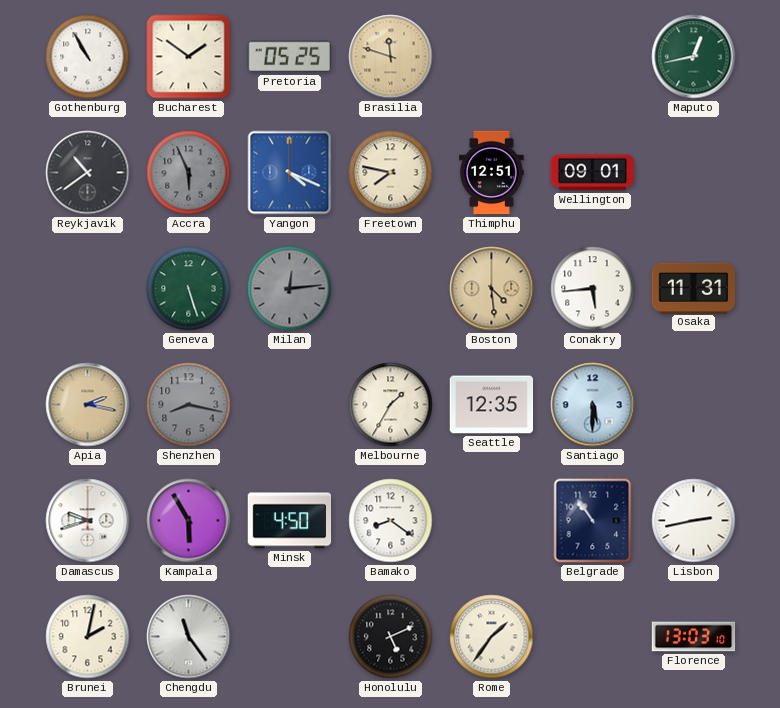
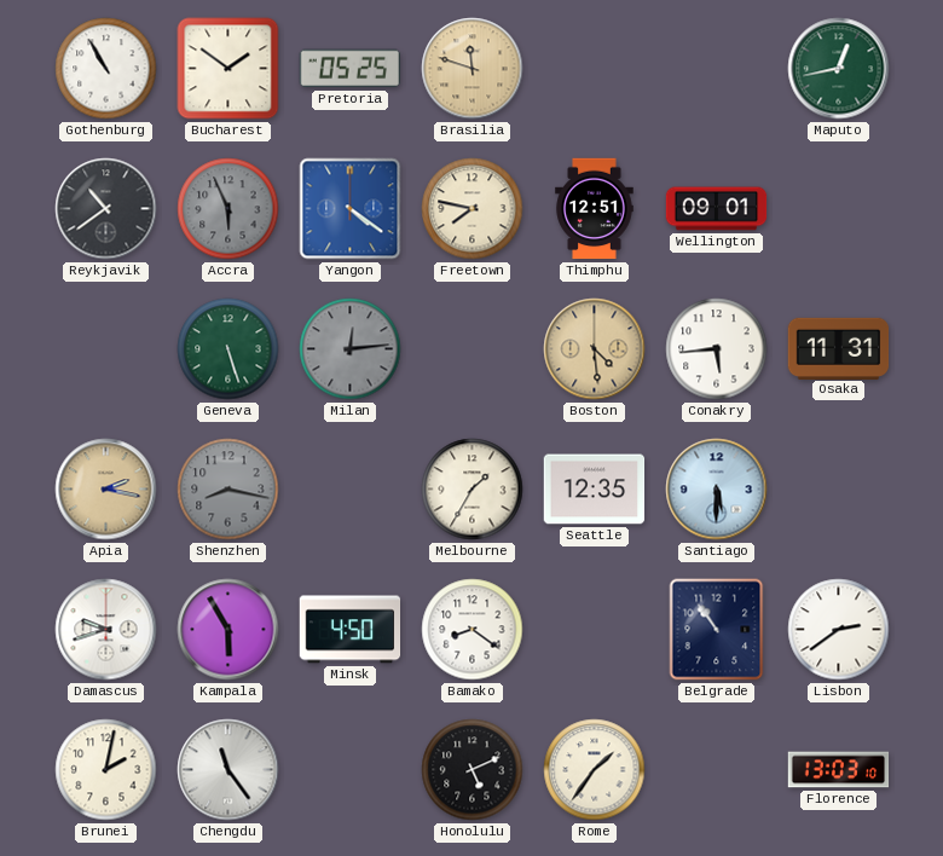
Yangon: 4:19 -> 4:21 (351, 209)
Lisbon: 2:43 -> 2:39 (839, 630)
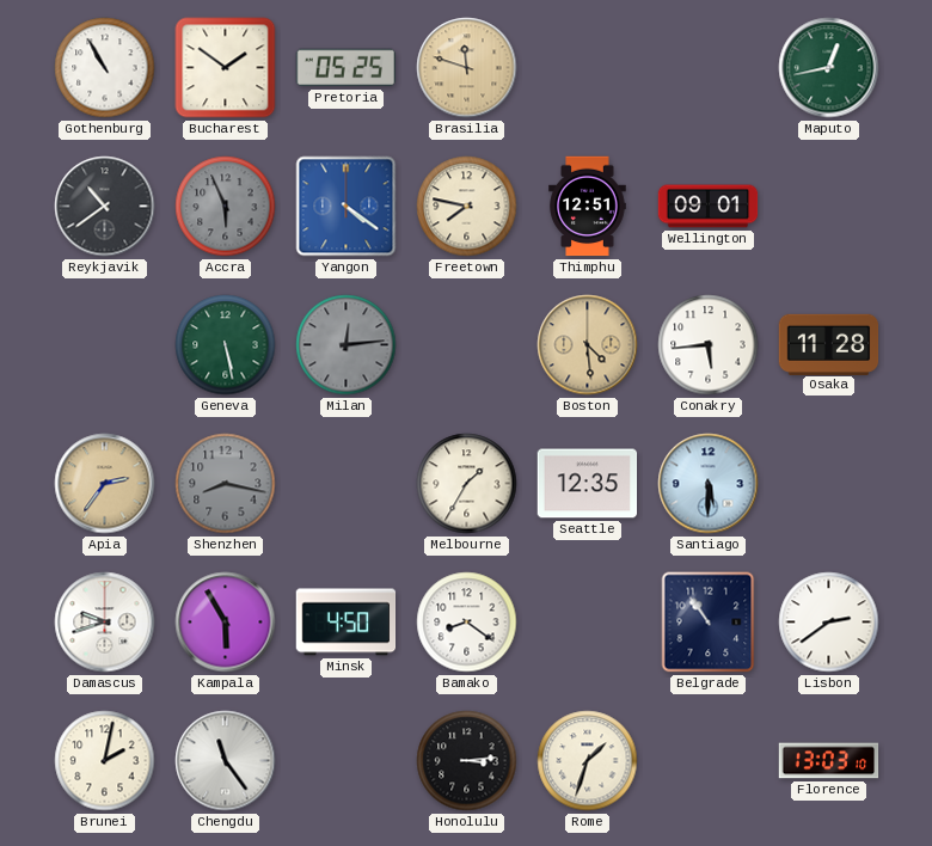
Geneva: 5:27 -> 5:28 (226, 345)
Osaka: 11:31 -> 11:28 (829, 344)
Apia: 2:17 -> 2:36 (105, 484)
Honolulu: 5:11 -> 3:14 (467, 761)
Rome: 1:36 -> 1:33 (588, 761)
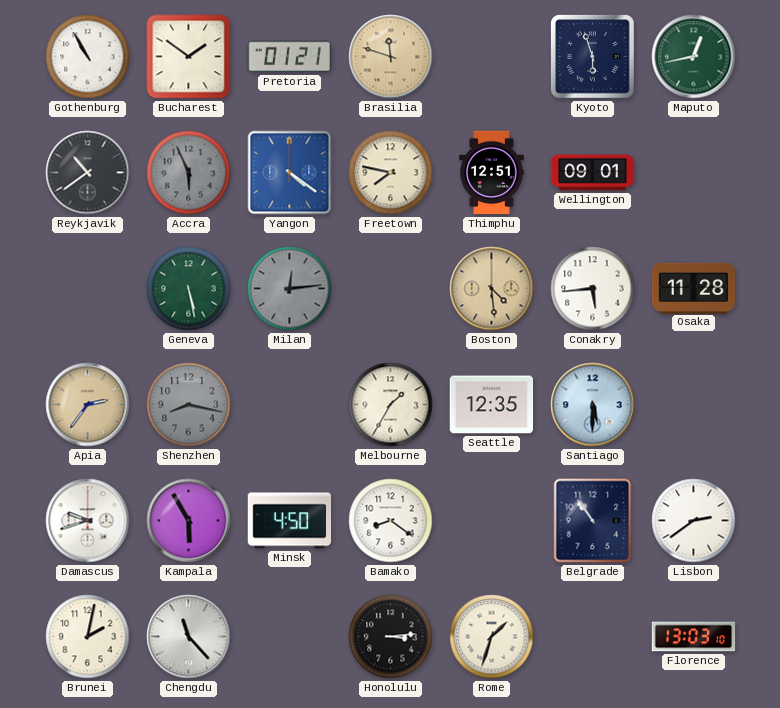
Pretoria: 05:25 -> 01:21 (289, 57)
Kyoto: none -> 5:57 (592, 56)
Chengdu: 11:24 -> 11:23 (189, 637)
